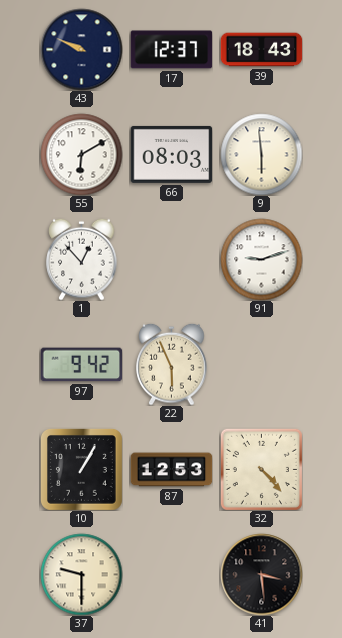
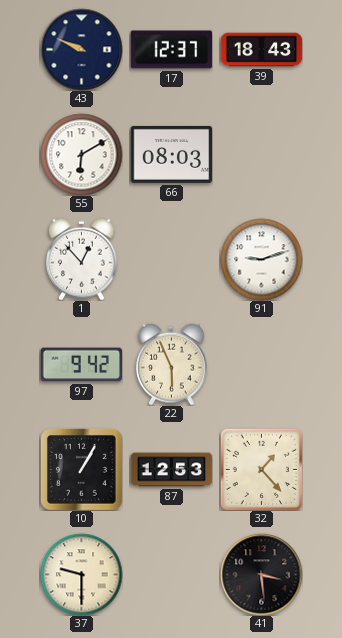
9: 5:59 -> none (261, 154)
32: 4:23 -> 1:23 (261, 469)
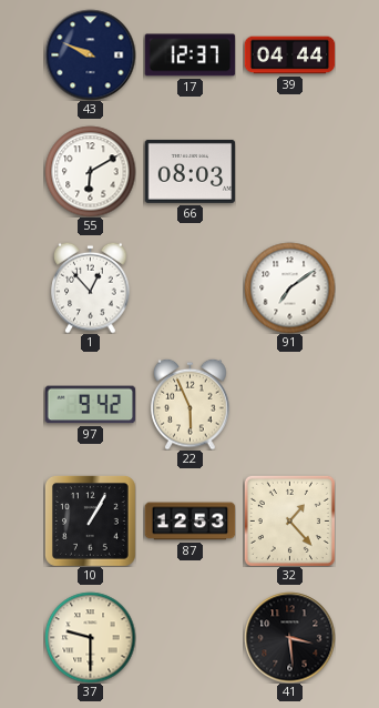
39: 18:43 -> 04:44 (289, 55)
91: 9:12 -> 7:09 (289, 287)
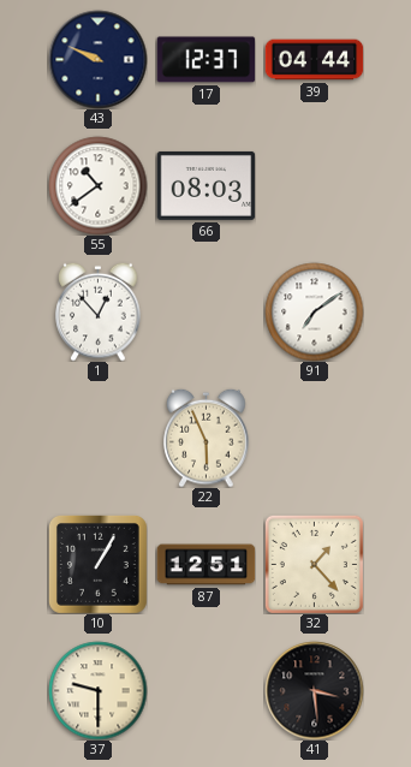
55: 6:10 -> 10:39 (97, 185)
97: 9:42 -> none (90, 405)
87: 12:53 -> 12:51 (205, 565)
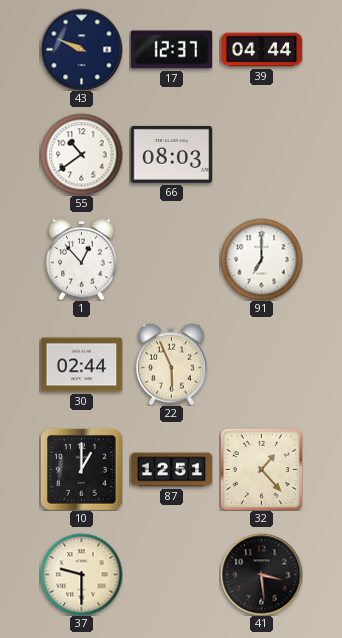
91: 7:09 -> 7:00 (261, 259)
30: none -> 02:44 (81, 365)
10: 1:05 -> 1:00 (81, 469)
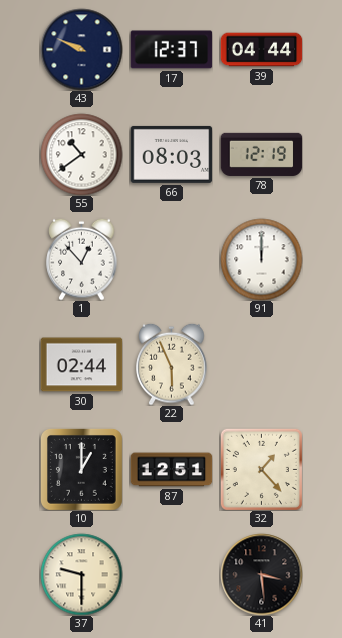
78: none -> 12:19 (261, 154)
91: 7:00 -> 12:00 (261, 259)
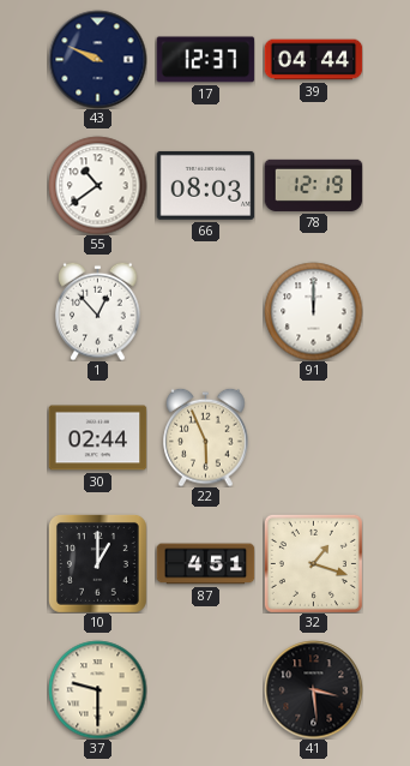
87: 12:51 -> 4:51 (205, 564)
32: 1:23 -> 1:18 (313, 563)
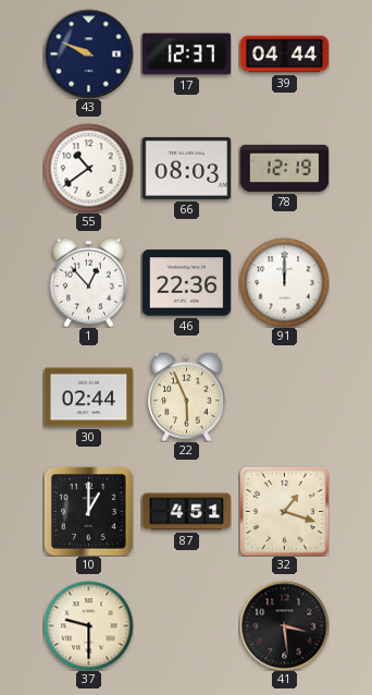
46: none -> 22:36 (186, 283)
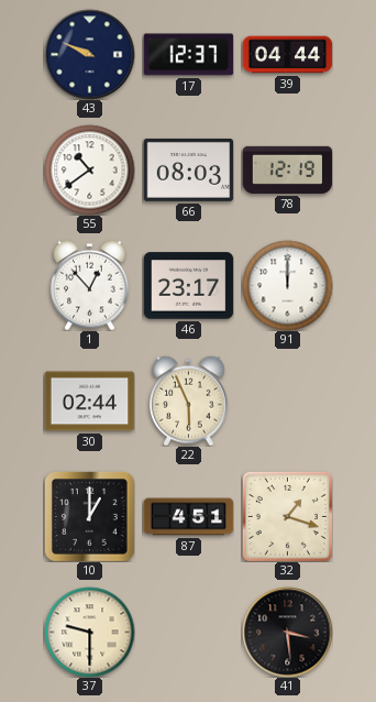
46: 22:36 -> 23:17 (188, 286)
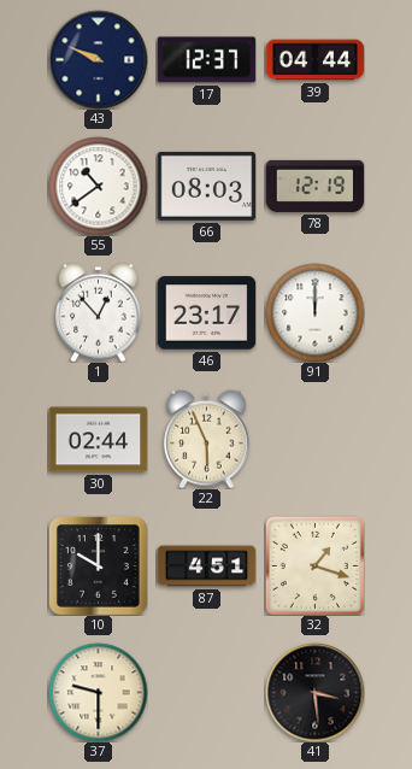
10: 1:00 -> 10:00 (98, 565)
